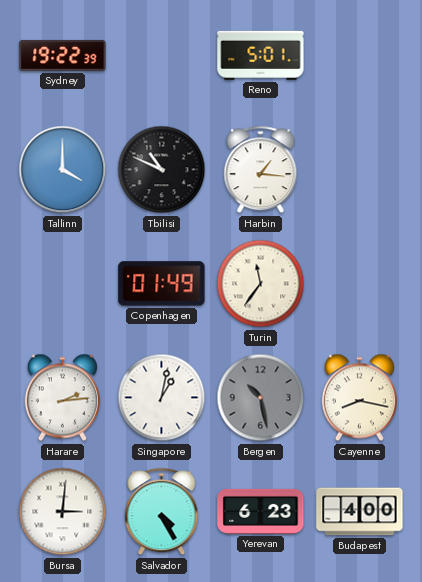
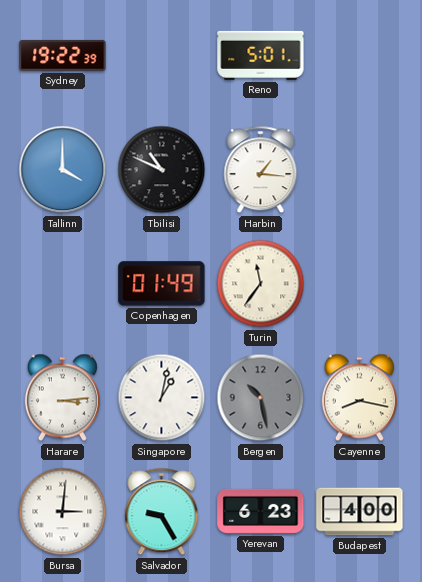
Harare: 2:14 -> 3:14 (62, 398)
Salvador: 4:25 -> 9:25 (162, 512)
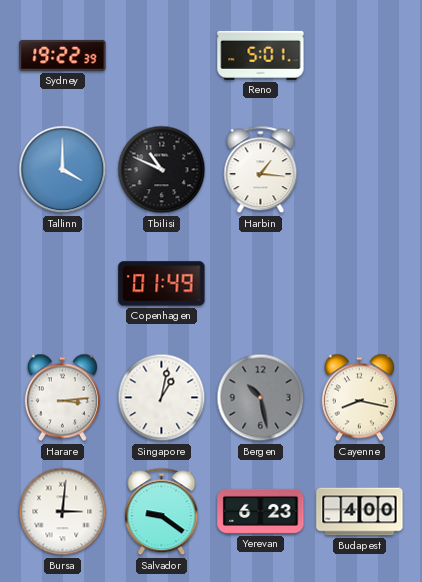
Turin: 11:36 -> none (261, 284)
Salvador: 9:25 -> 9:21 (162, 512)
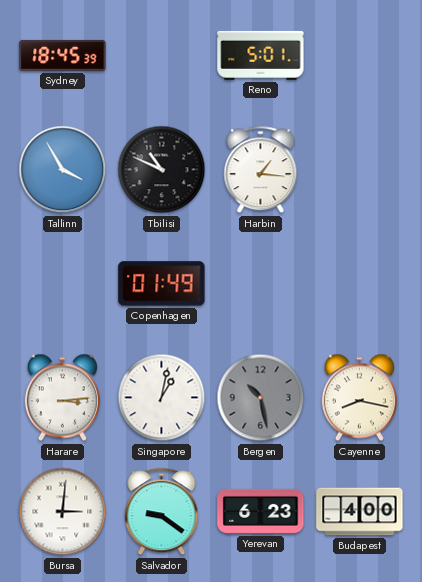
Sydney: 19:22 -> 18:45 (63, 55)
Tallinn: 4:00 -> 3:55 (63, 170)
